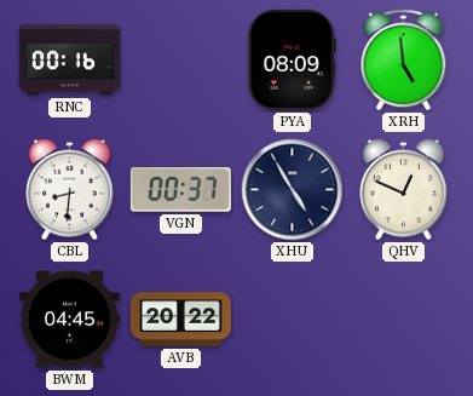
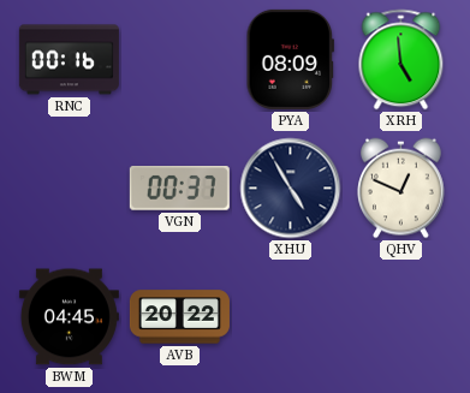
CBL: 8:31 -> none (70, 190)
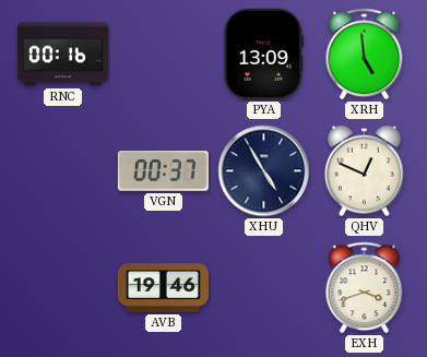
PYA: 08:09 -> 13:09 (264, 53)
BWM: 04:45 -> none (69, 317)
AVB: 20:22 -> 19:46 (163, 288)
EXH: none -> 3:42 (365, 288)
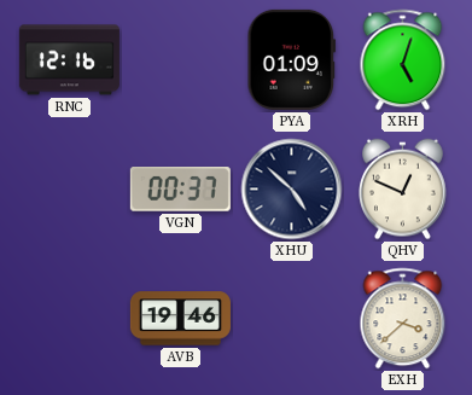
RNC: 00:16 -> 12:16 (69, 60)
PYA: 13:09 -> 01:09 (292, 59)
XRH: 4:59 -> 5:03 (403, 60)
XHU: 4:55 -> 4:52 (292, 190)
EXH: 3:42 -> 3:38 (403, 319)
